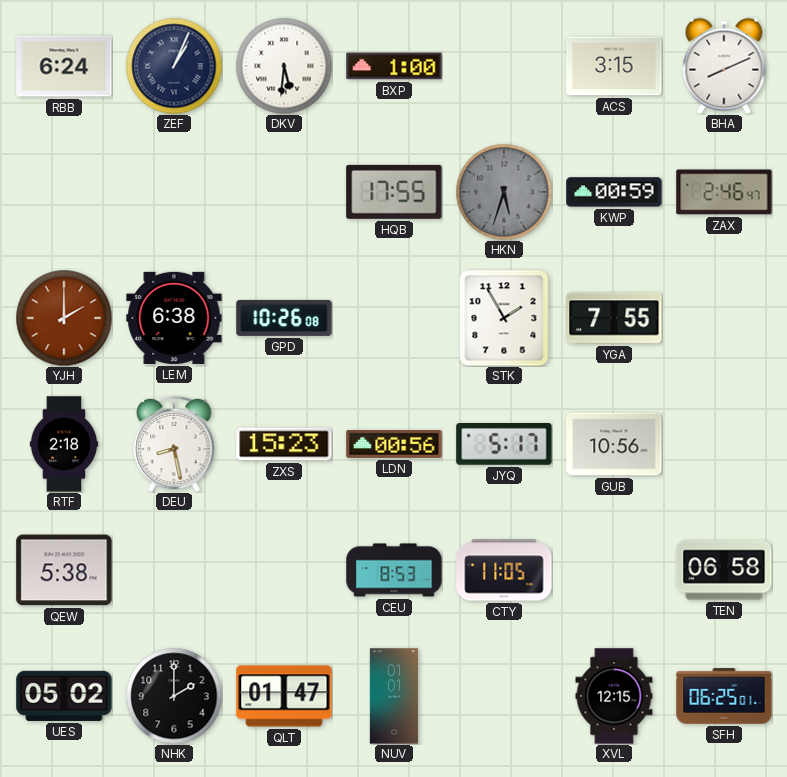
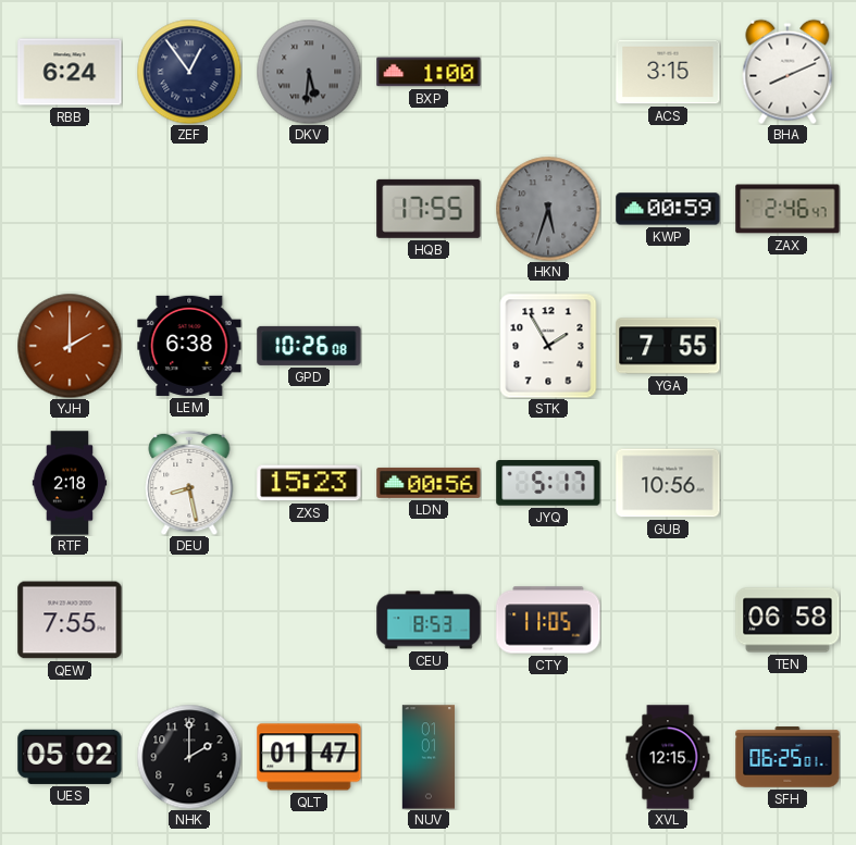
ZEF: 1:04 -> 12:54 (189, 72)
DKV dial: white -> grey (309, 72)
QEW: 5:38 -> 7:55 (70, 620)
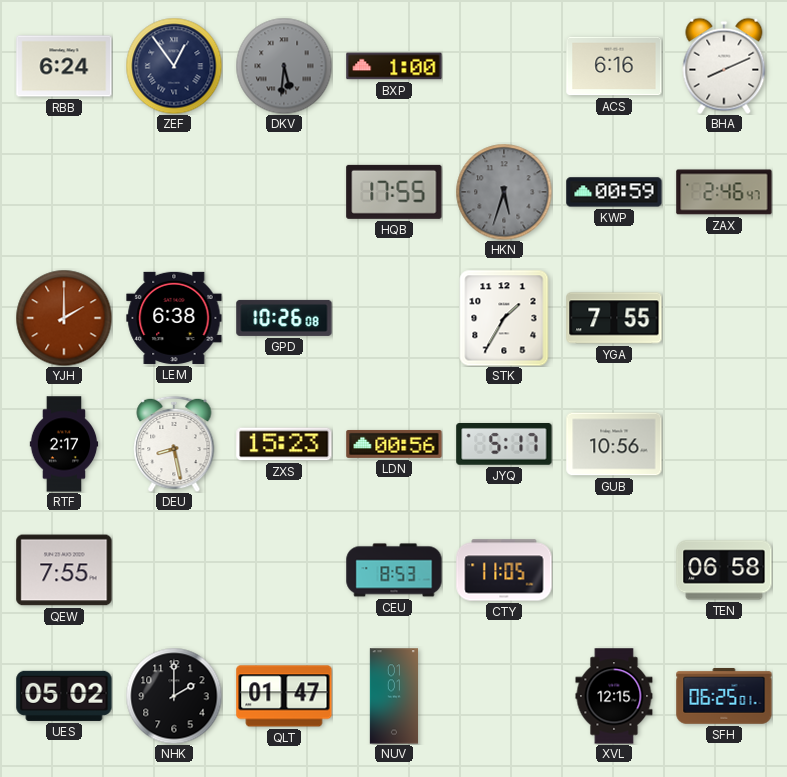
ACS: 3:15 -> 6:16 (614, 66)
STK: 1:55 -> 1:35 (504, 318)
RTF: 2:18 -> 2:17 (64, 444)
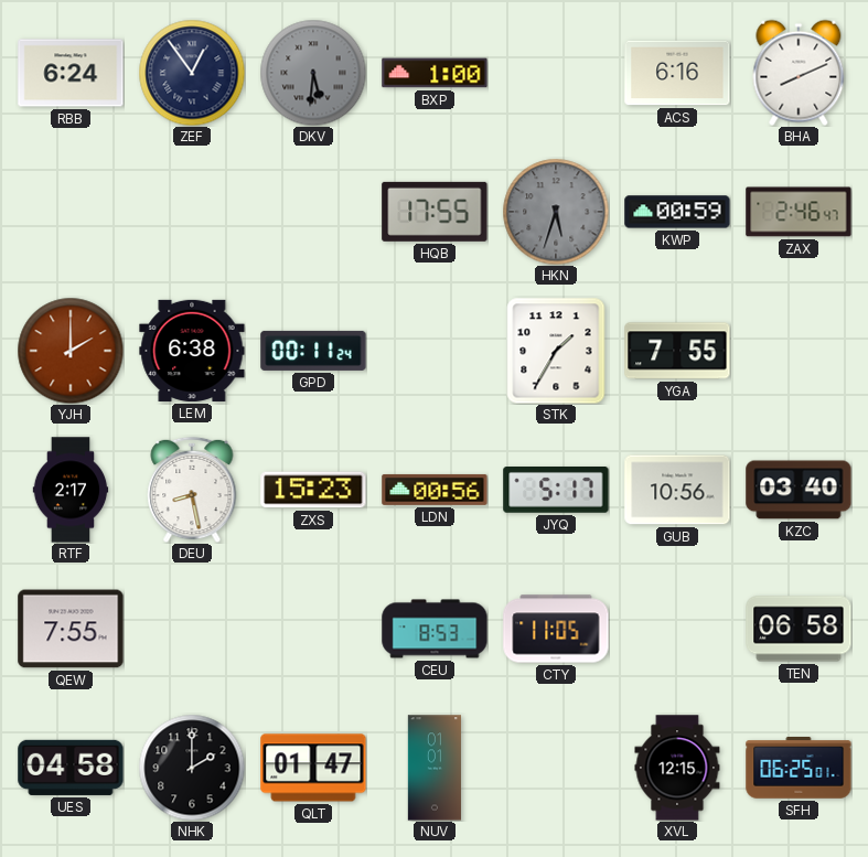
GPD: 10:26 -> 00:11 (313, 351)
KZC: none -> 03:40 (799, 490)
UES: 05:02 -> 04:58 (71, 768)
